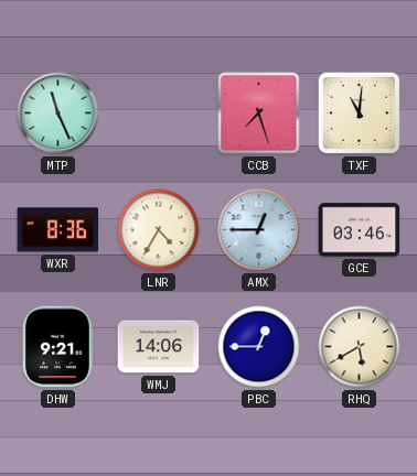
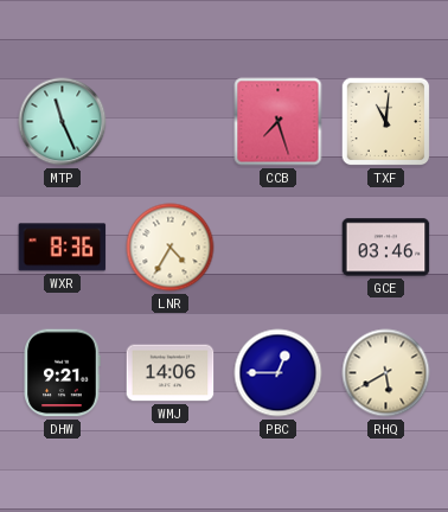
AMX: 12:45 -> none (259, 230)
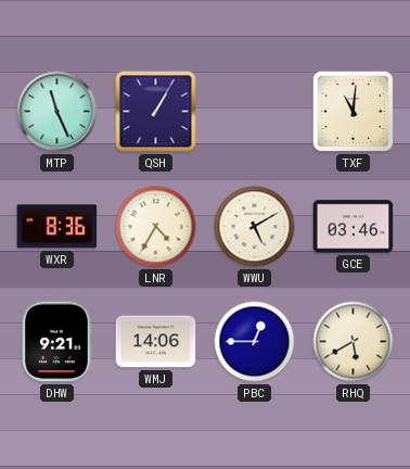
QSH: none -> 1:05 (156, 112)
CCB: 7:27 -> none (279, 122)
WWU: none -> 5:10 (255, 227)
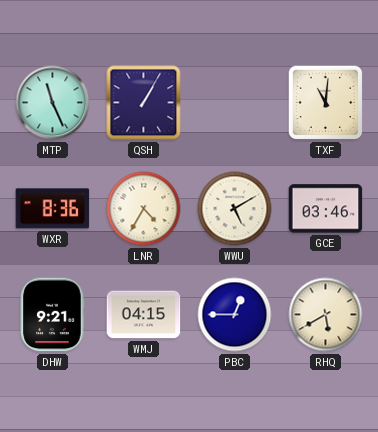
WMJ: 14:06 -> 04:15 (144, 315)
